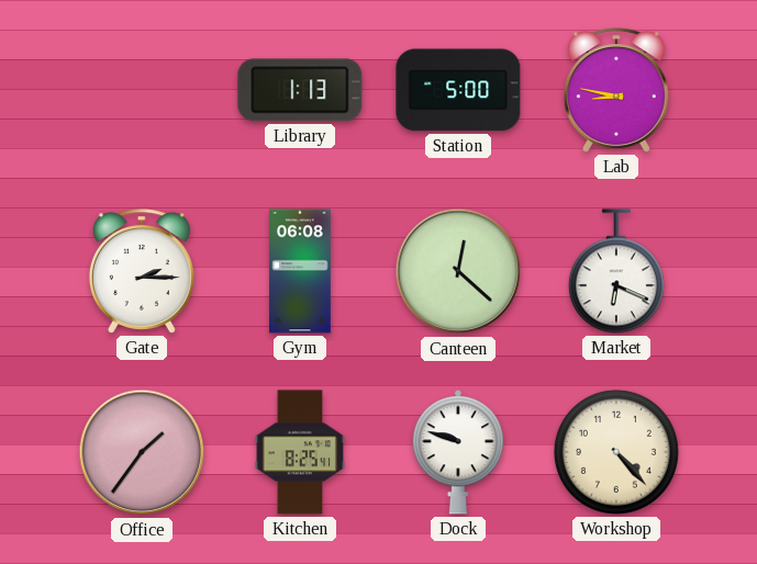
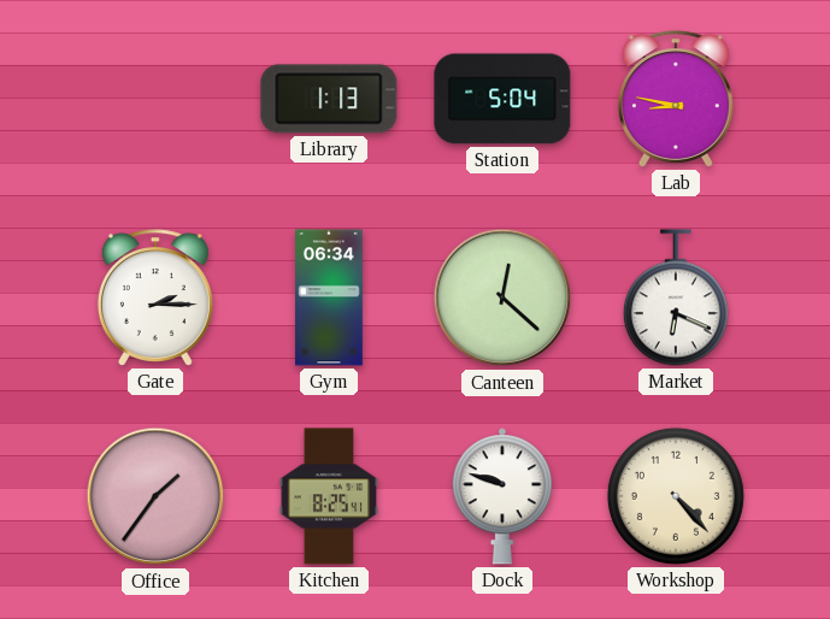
Station: 5:00 -> 5:04 (502, 99)
Gym: 06:08 -> 06:34 (330, 297)
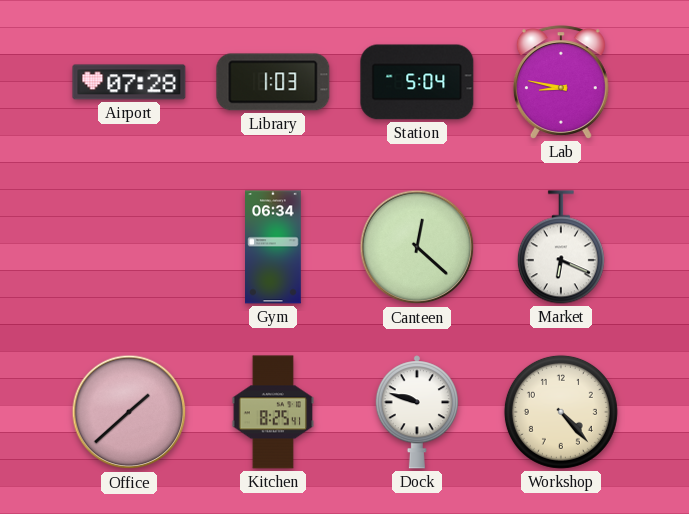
Airport: none -> 07:28 (129, 82)
Library: 1:13 -> 1:03 (273, 82)
Gate: 2:15 -> none (155, 297)
Office: 1:36 -> 1:38 (129, 412)
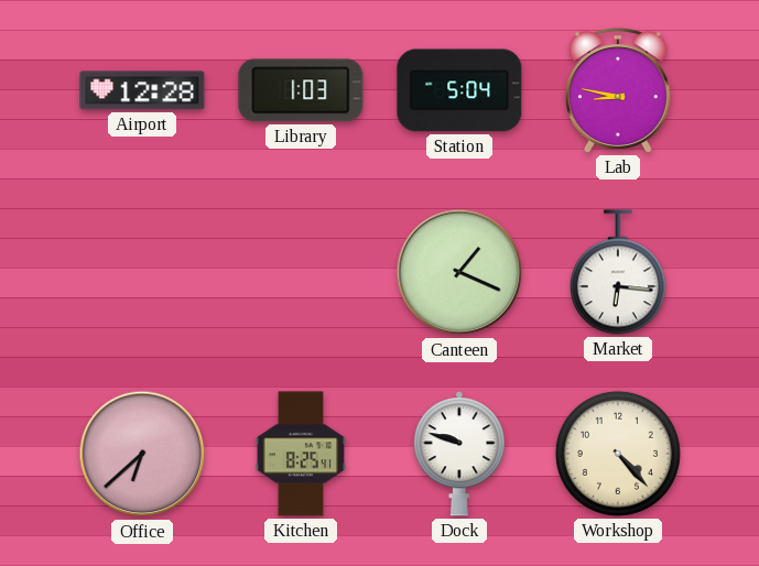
Airport: 07:28 -> 12:28 (142, 90)
Gym: 06:34 -> none (274, 247)
Canteen: 12:22 -> 1:19 (459, 272)
Market: 6:19 -> 6:16 (618, 272)
Office: 1:38 -> 6:38 (142, 454)
